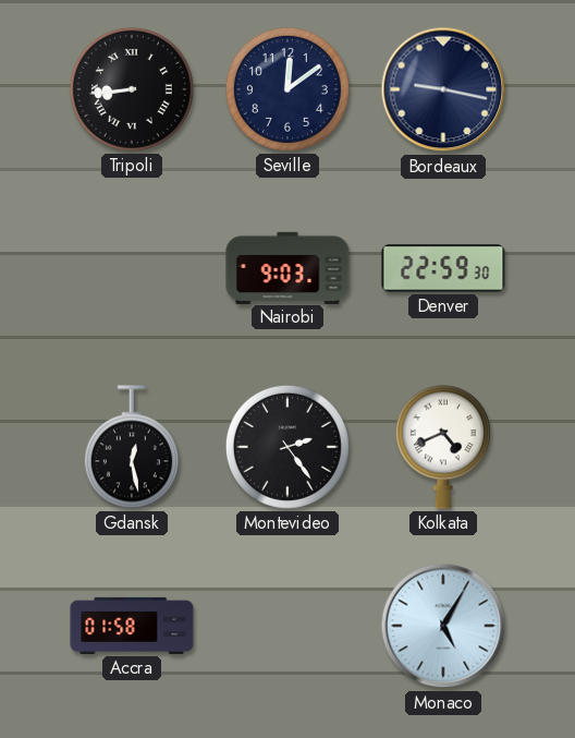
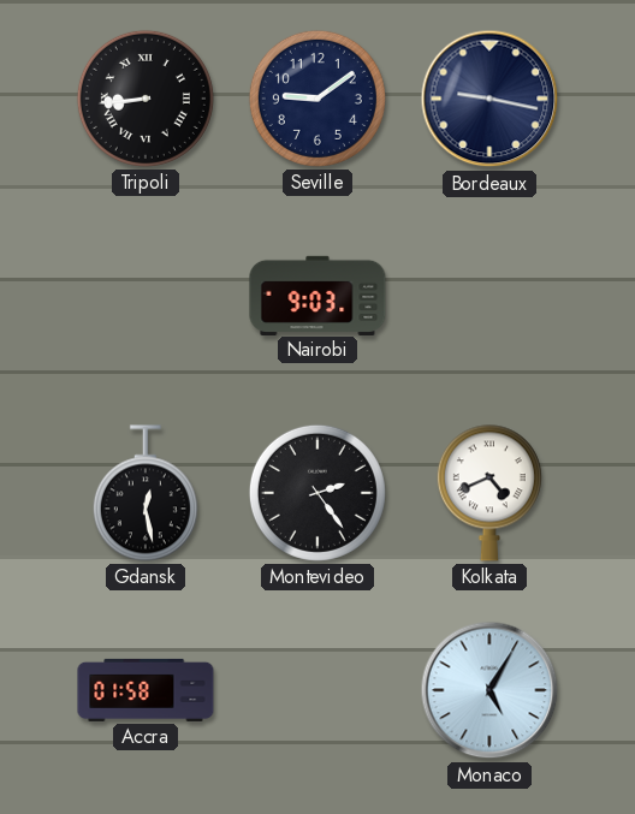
Seville: 12:09 -> 9:09 (317, 99)
Denver: 22:59 -> none (443, 268)
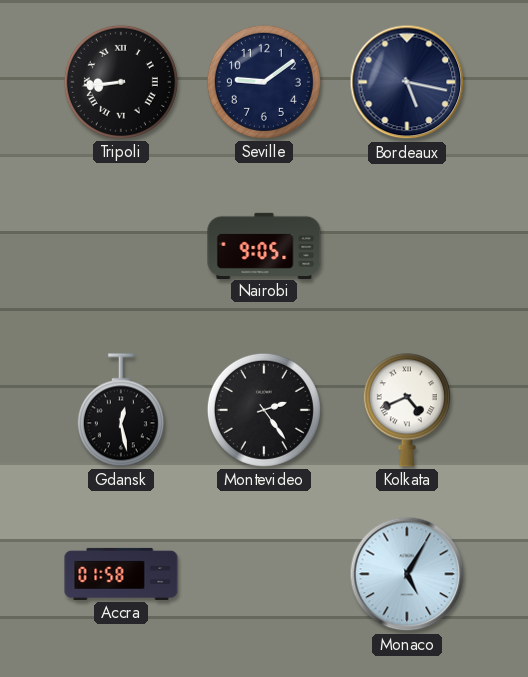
Bordeaux: 9:17 -> 5:17 (407, 82)
Nairobi: 9:03 -> 9:05 (264, 245)
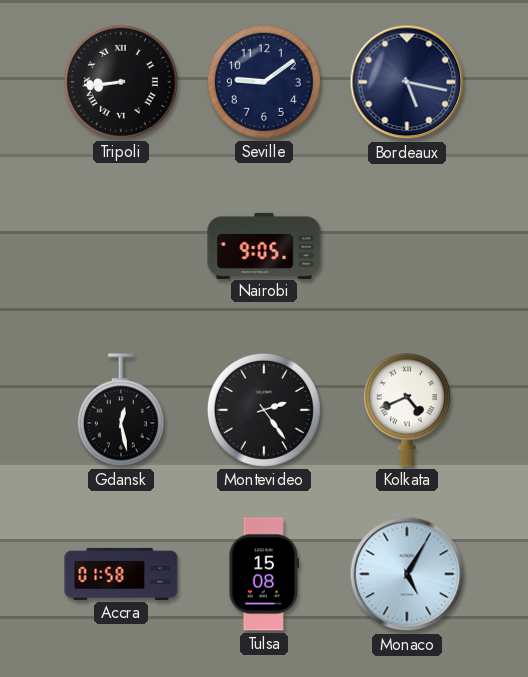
Tulsa: none -> 15:08 (264, 574)
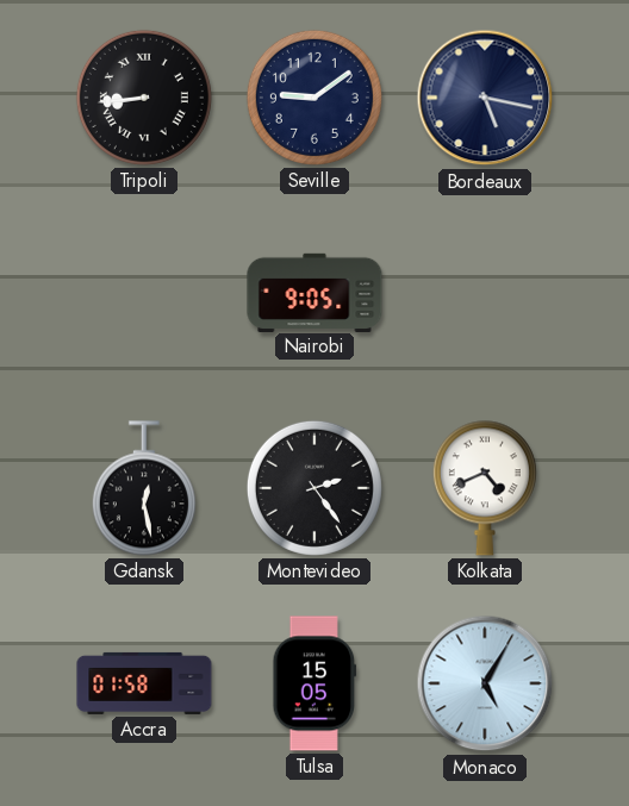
Tulsa: 15:08 -> 15:05 (314, 683)
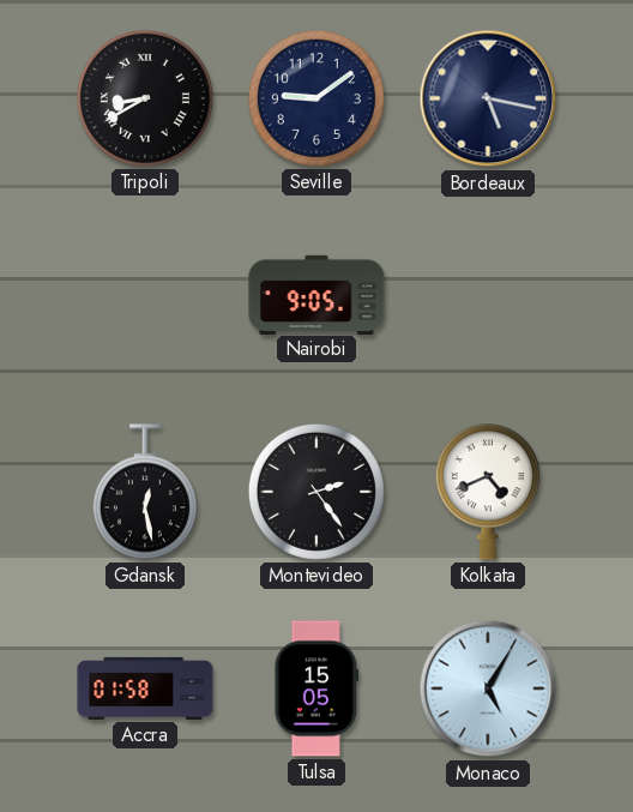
Tripoli: 8:44 -> 8:40 (145, 98)
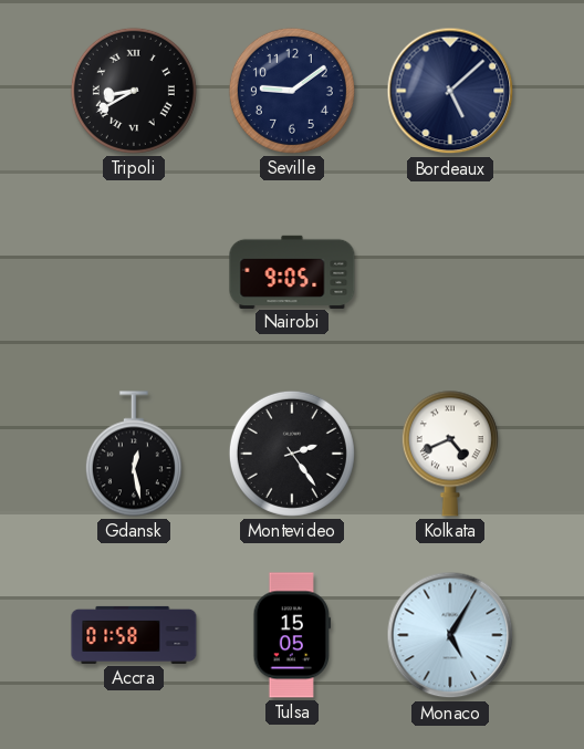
Bordeaux: 5:17 -> 5:08 (450, 91)
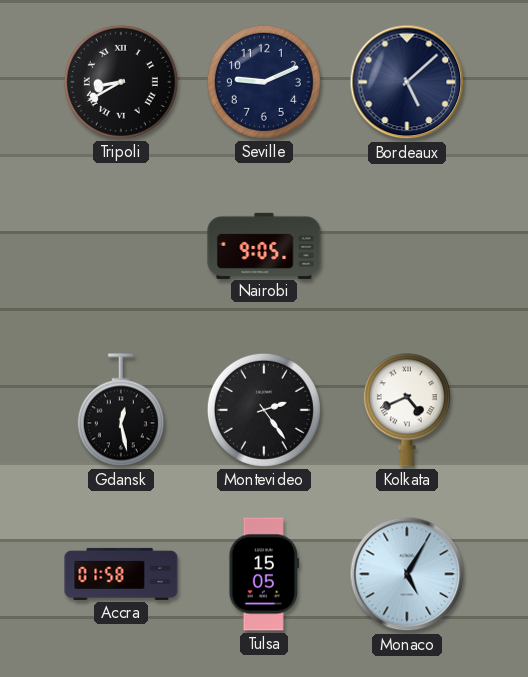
Seville: 9:09 -> 9:11 (264, 82)
